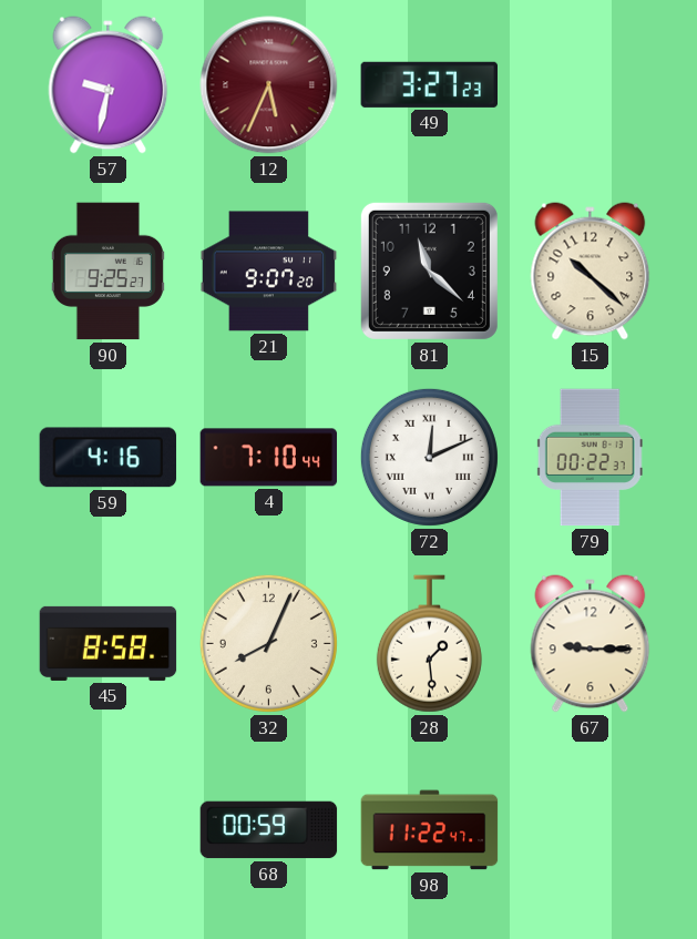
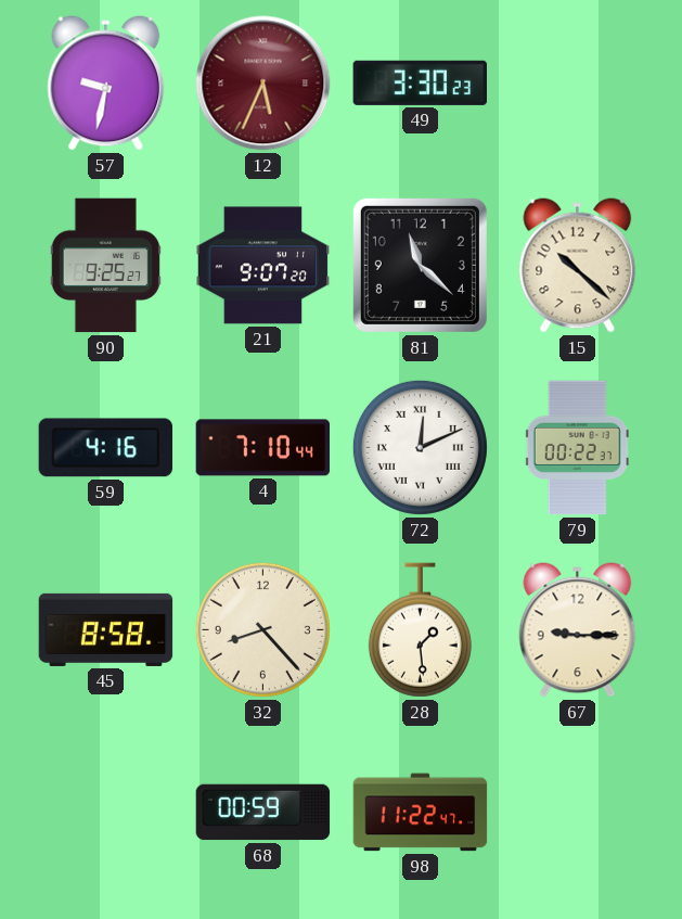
49: 3:27 -> 3:30 (420, 82)
32: 8:04 -> 8:23 (262, 629)
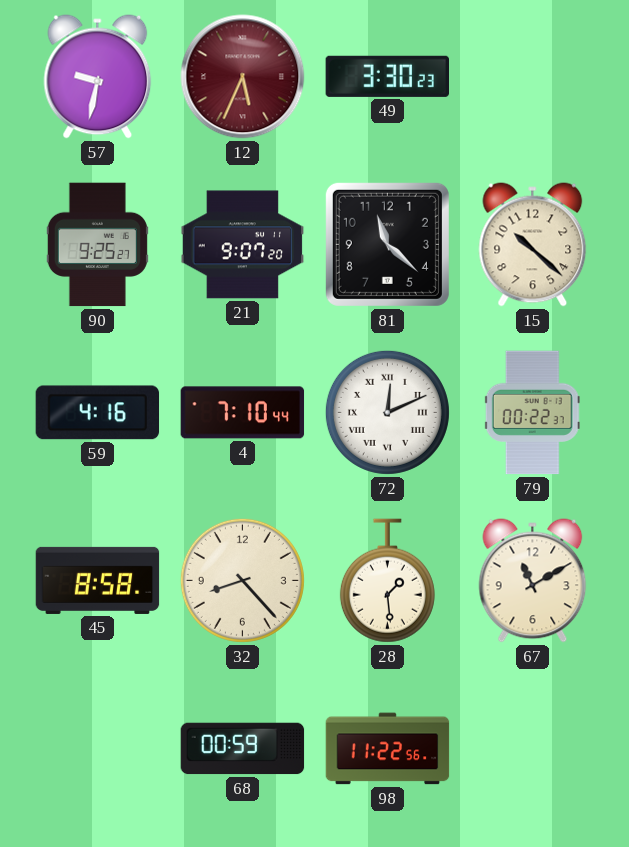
67: 9:15 -> 11:10 (533, 581)
98: 11:22:47 -> 11:22:56 (388, 749)
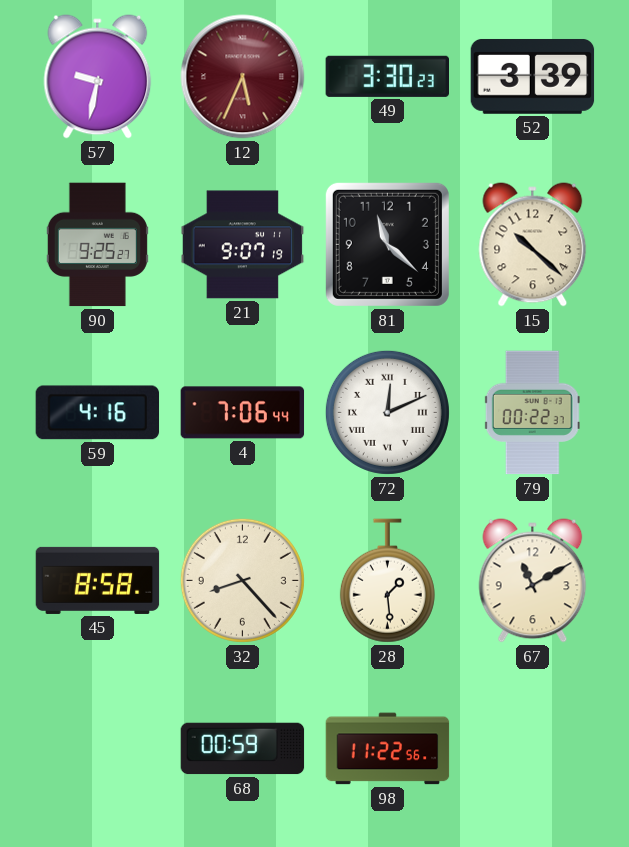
52: none -> 3:39 (533, 76)
21: 9:07:20 -> 9:07:19 (243, 245)
4: 7:10 -> 7:06 (243, 413)
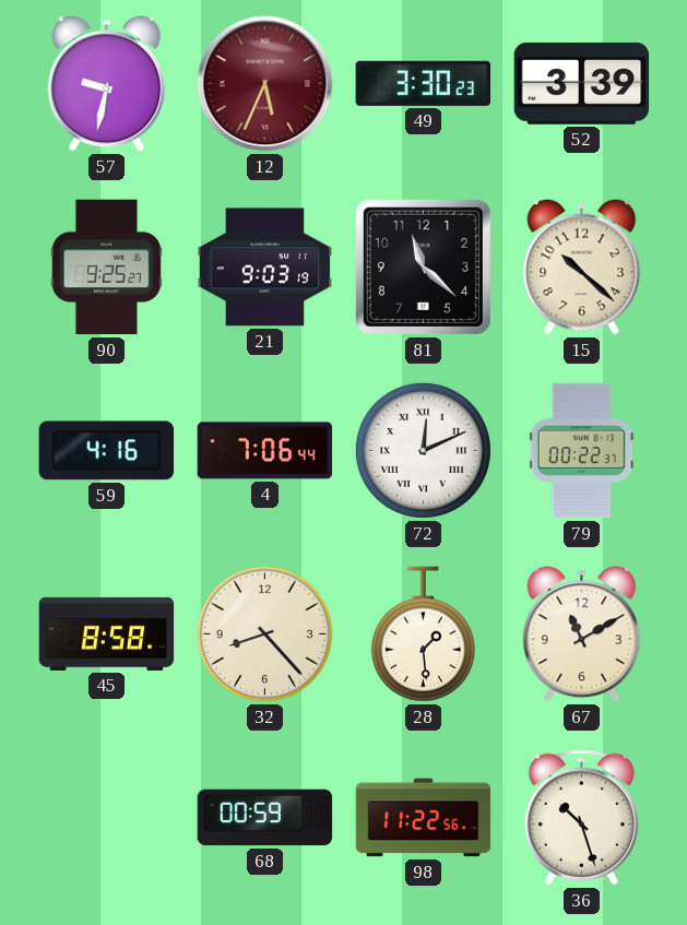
21: 9:07 -> 9:03 (265, 268)
36: none -> 10:27 (581, 817)
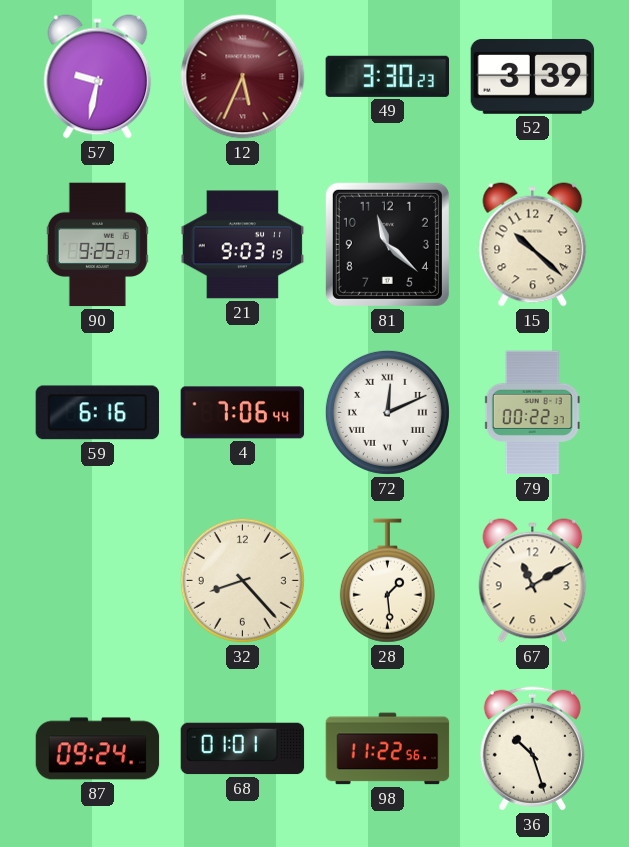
59: 4:16 -> 6:16 (98, 413)
45: 8:58 -> none (107, 633)
87: none -> 09:24 (98, 749)
68: 00:59 -> 01:01 (243, 749)
